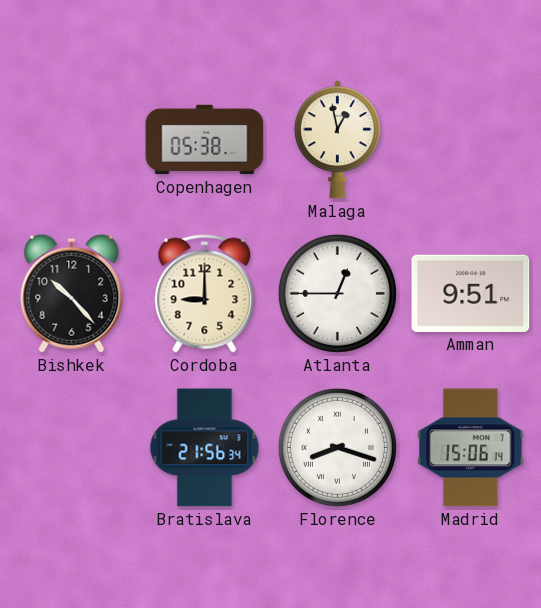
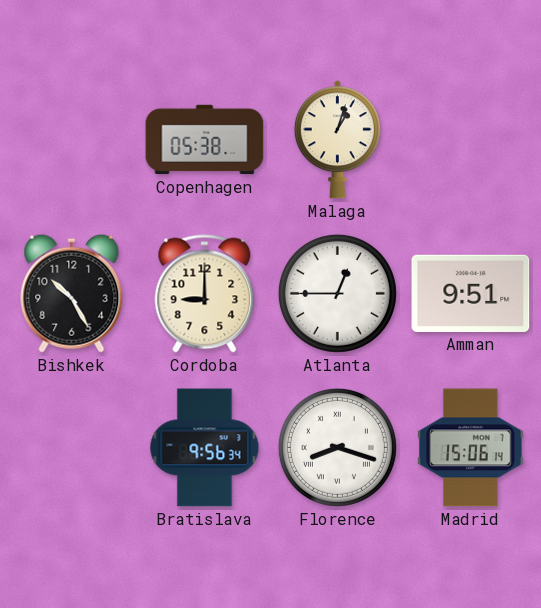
Malaga: 12:58 -> 1:03 (337, 140)
Bishkek: 10:23 -> 10:25 (72, 293)
Bratislava: 21:56 -> 9:56 (205, 448)
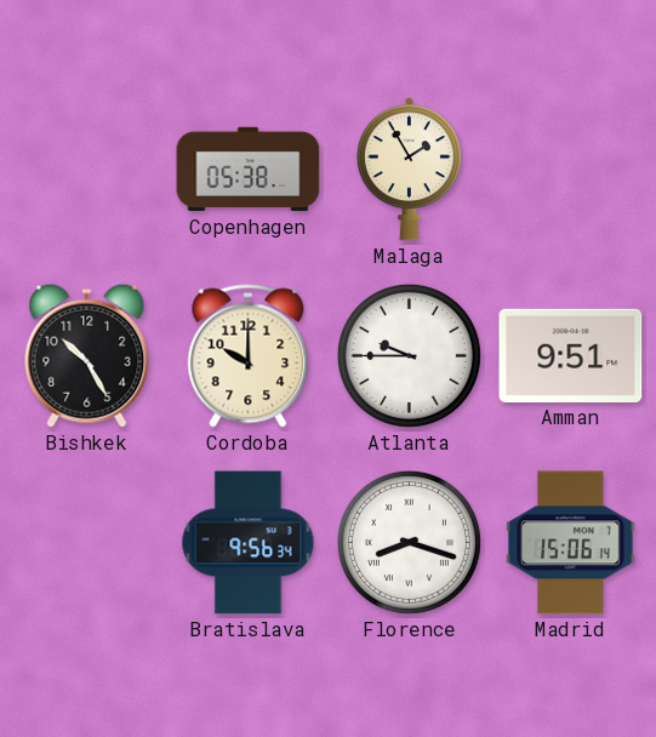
Malaga: 1:03 -> 1:55 (409, 170)
Cordoba: 9:00 -> 10:00 (249, 356)
Atlanta: 12:45 -> 9:45 (409, 355)
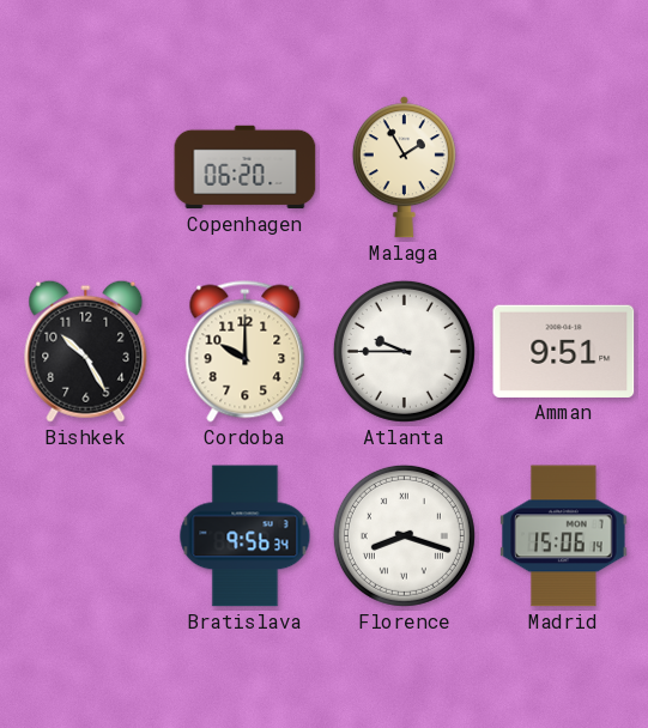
Copenhagen: 05:38 -> 06:20 (246, 168)
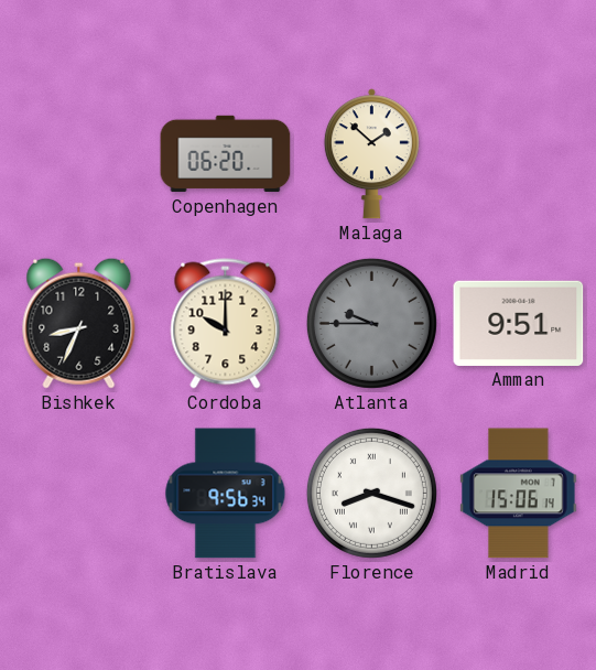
Malaga: 1:55 -> 1:52 (371, 154)
Bishkek: 10:25 -> 8:34 (79, 323)
Atlanta dial: white -> grey (371, 323)
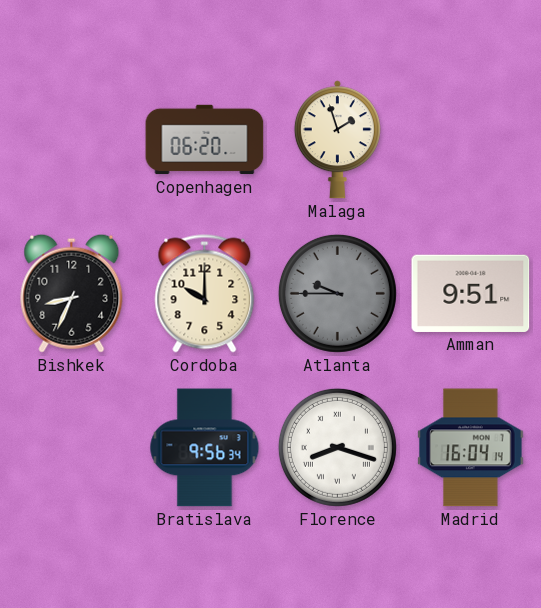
Malaga: 1:52 -> 1:57 (337, 140)
Madrid: 15:06 -> 16:04 (471, 448)
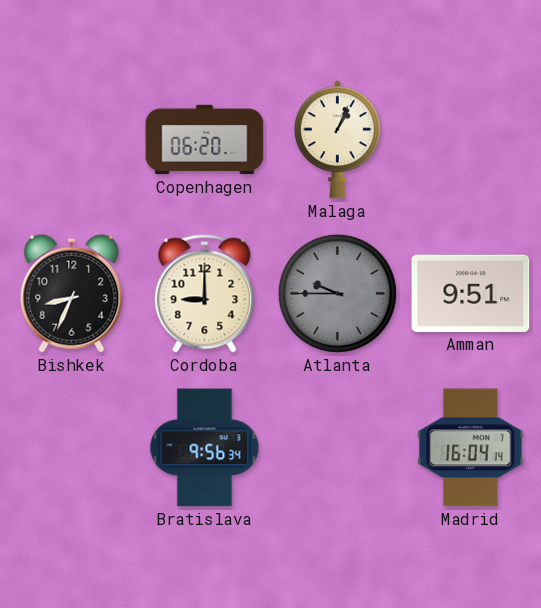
Malaga: 1:57 -> 1:04 (337, 140)
Cordoba: 10:00 -> 9:00 (205, 294)
Florence: 8:18 -> none (337, 447)
